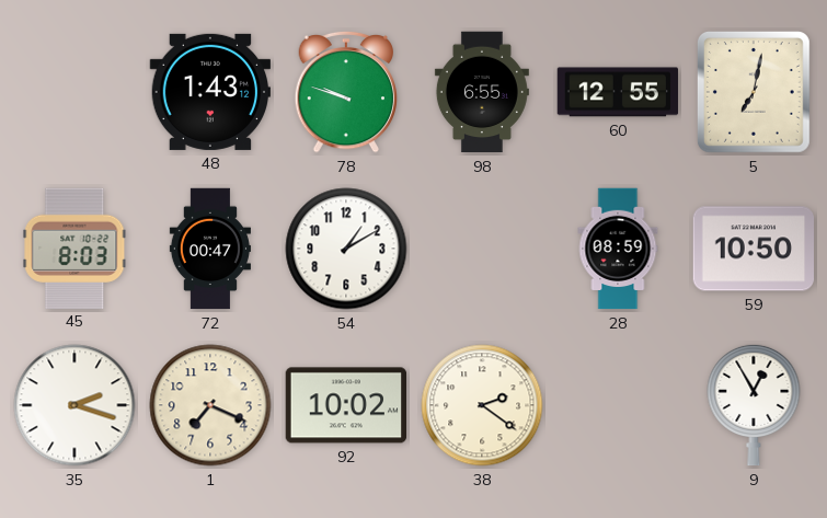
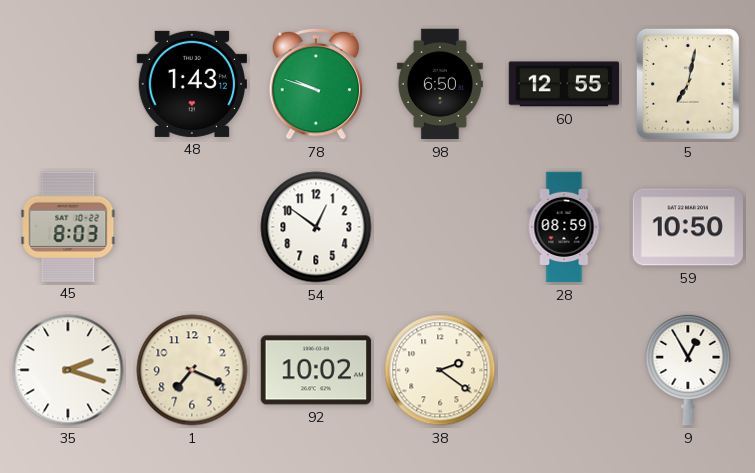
98: 6:55 -> 6:50 (440, 84)
72: 00:47 -> none (209, 249)
54: 1:10 -> 12:51 (316, 227)
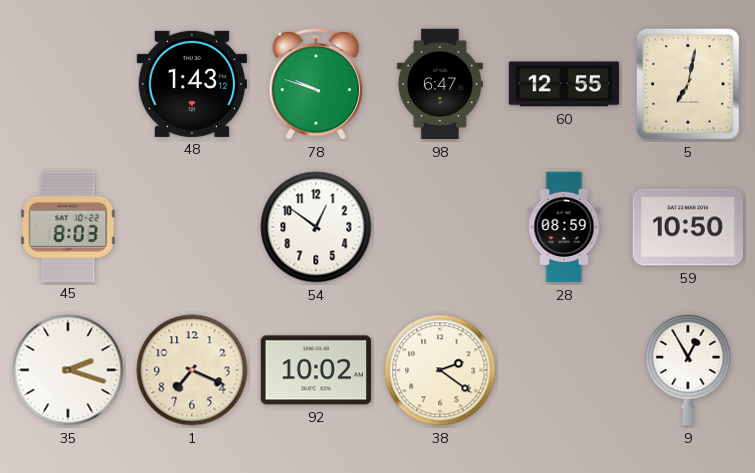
98: 6:50 -> 6:47 (440, 84)
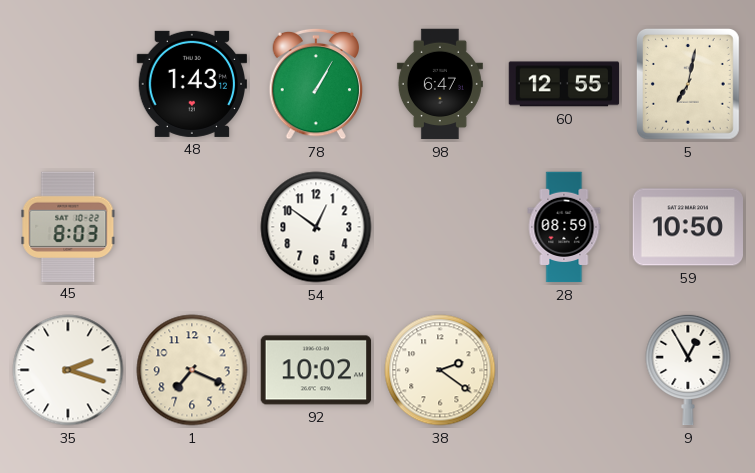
78: 9:48 -> 1:05 (316, 84)
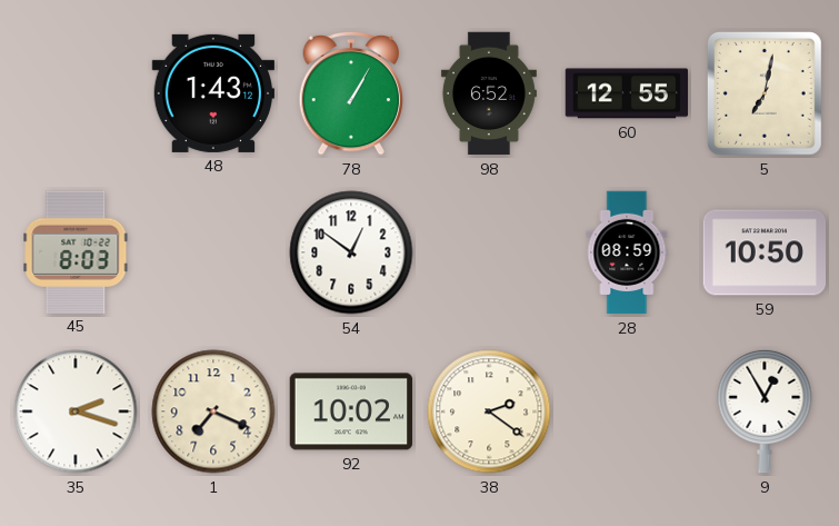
98: 6:47 -> 6:52 (489, 93)
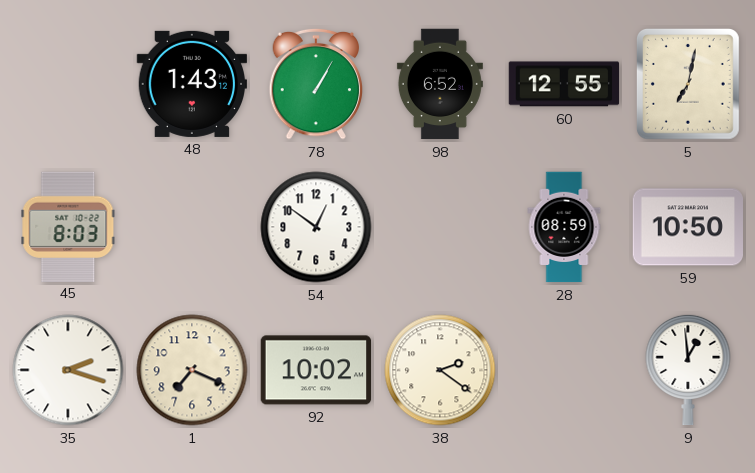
9: 12:55 -> 12:59 (688, 370)
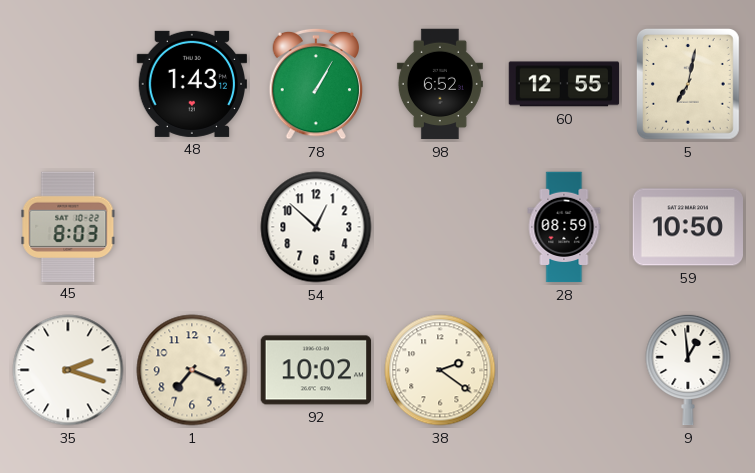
54: 12:51 -> 12:52 (316, 227)
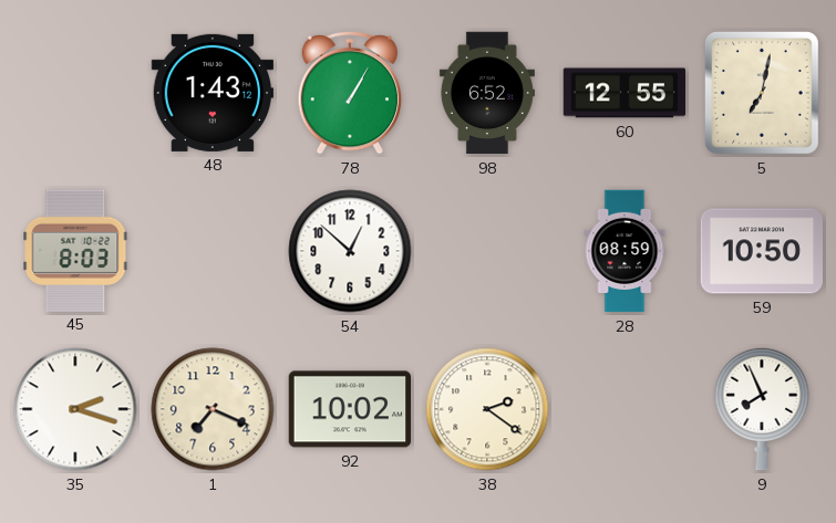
9: 12:59 -> 7:56 (762, 409)
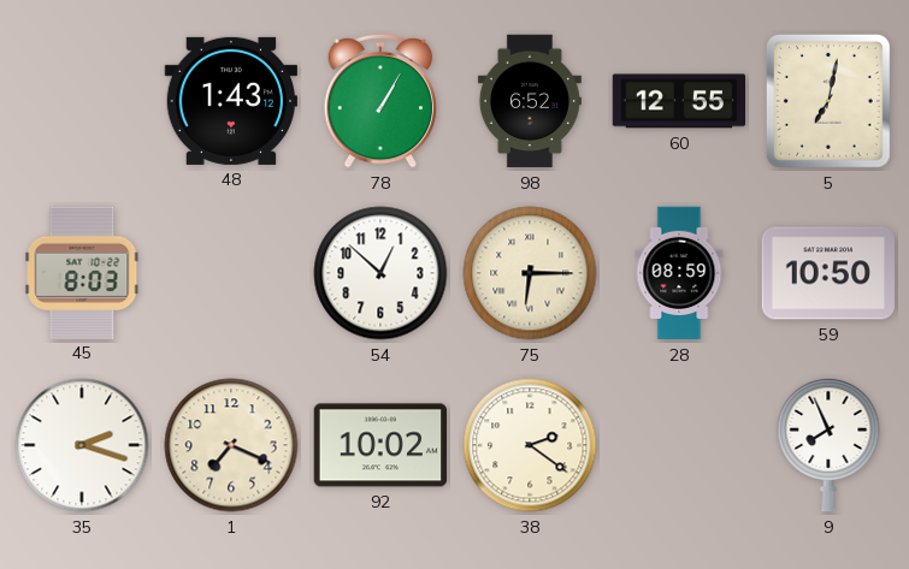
75: none -> 6:15 (530, 273)
